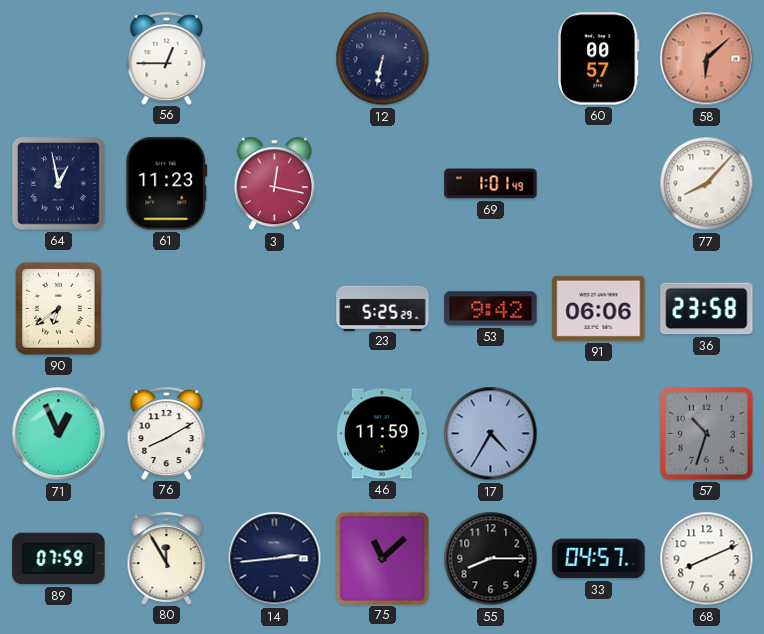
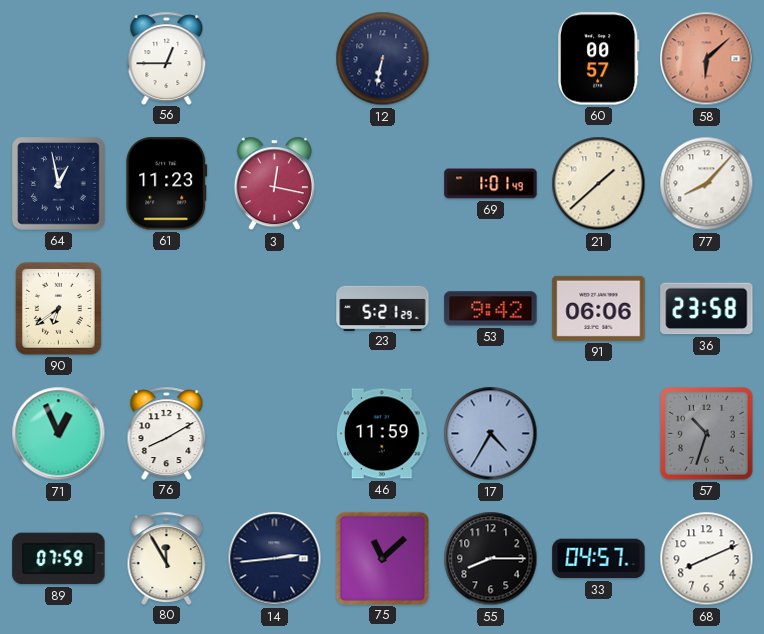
21: none -> 1:38 (599, 184)
23: 5:25 -> 5:21 (383, 308)
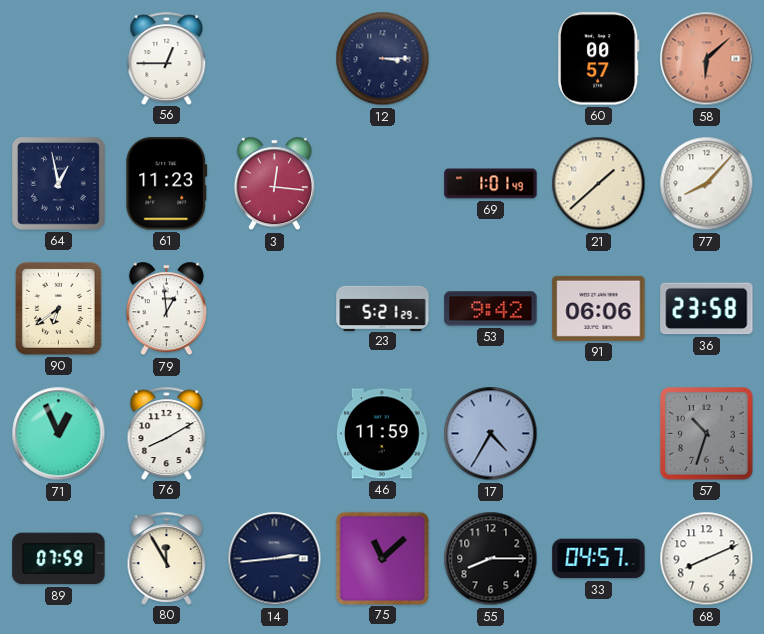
12: 6:32 -> 3:15 (383, 59)
3: 12:17 -> 12:16 (274, 184)
79: none -> 12:59 (166, 309)
